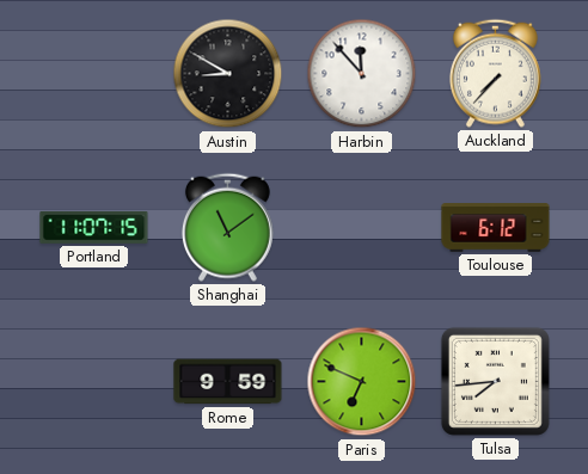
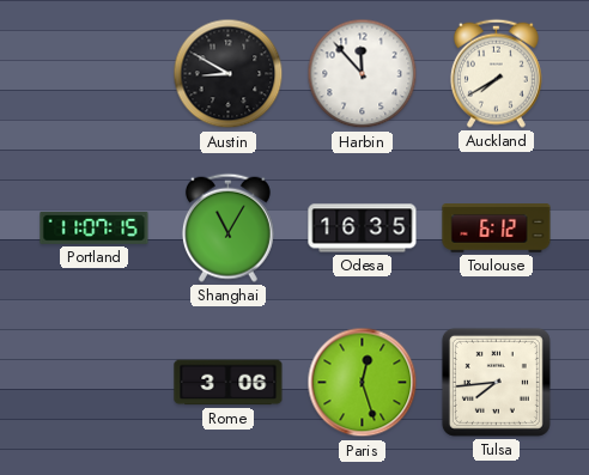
Auckland: 7:37 -> 7:40 (496, 73)
Shanghai: 11:09 -> 11:05 (227, 227)
Odesa: none -> 16:35 (363, 229)
Rome: 9:59 -> 3:06 (229, 383)
Paris: 6:49 -> 12:27 (363, 383)
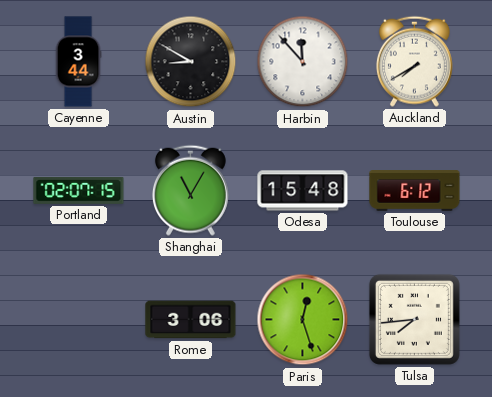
Cayenne: none -> 3:44 (78, 62)
Portland: 11:07 -> 02:07 (79, 191)
Odesa: 16:35 -> 15:48 (303, 191)
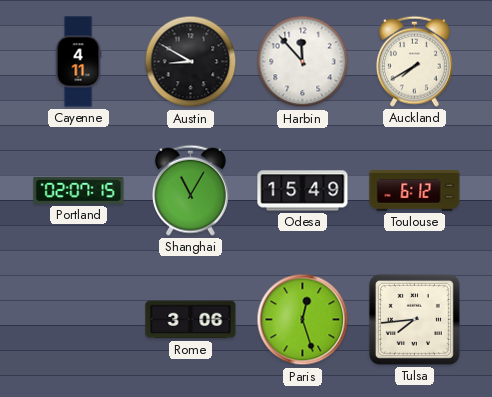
Cayenne: 3:44 -> 4:11 (78, 62)
Odesa: 15:48 -> 15:49 (303, 191)
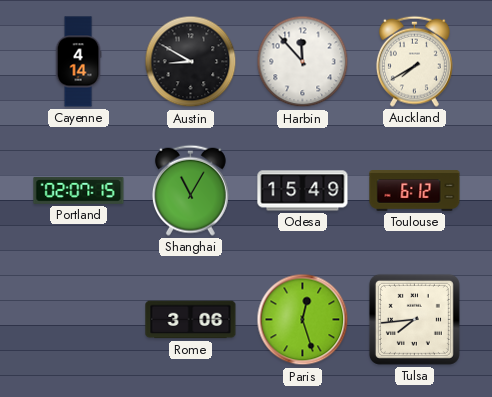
Cayenne: 4:11 -> 4:14 (78, 62)
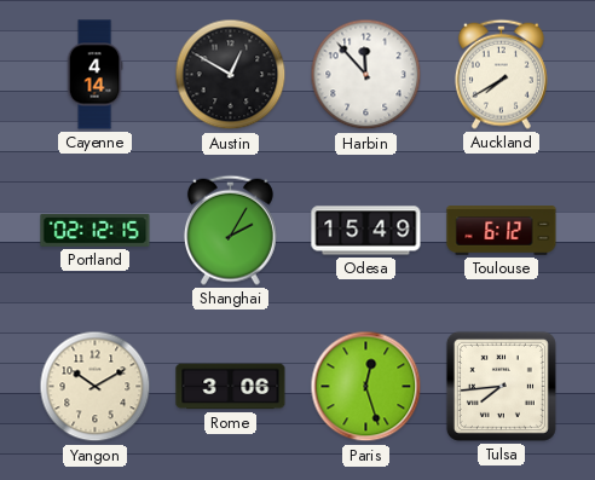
Austin: 8:50 -> 12:50 (231, 75)
Portland: 02:07 -> 02:12 (96, 231)
Shanghai: 11:05 -> 2:05 (230, 230)
Yangon: none -> 10:10 (96, 387)
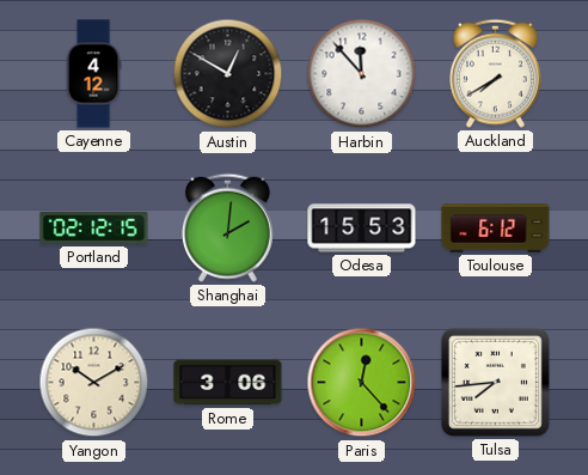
Cayenne: 4:14 -> 4:12 (93, 74)
Shanghai: 2:05 -> 2:01 (227, 227)
Odesa: 15:49 -> 15:53 (362, 229)
Paris: 12:27 -> 12:23 (362, 383)
